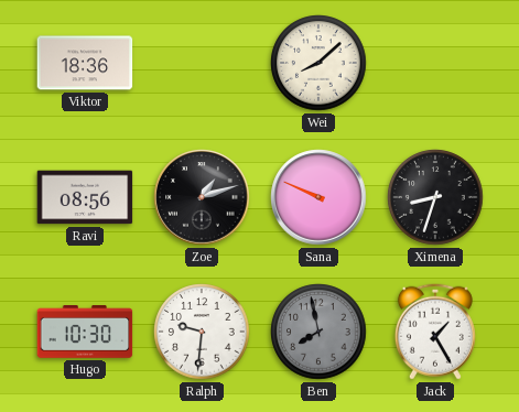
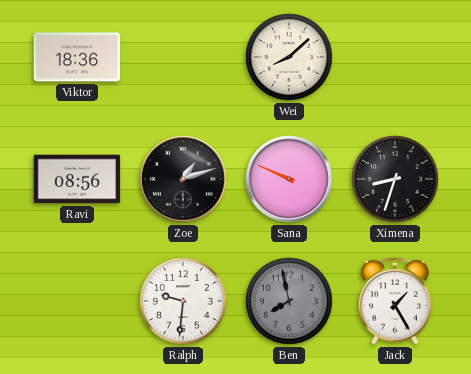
Hugo: 10:30 -> none (85, 333)
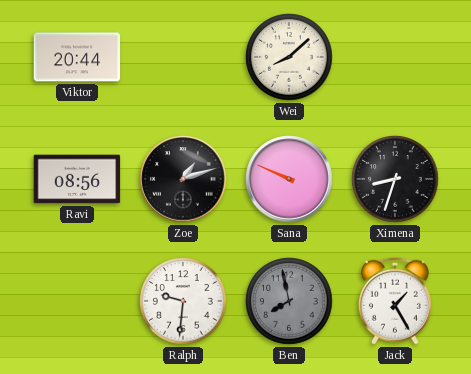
Viktor: 18:36 -> 20:44 (77, 57)
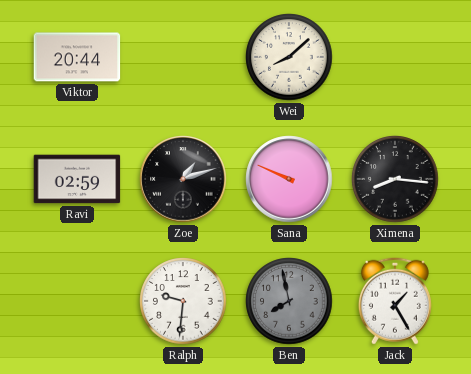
Ravi: 08:56 -> 02:59 (77, 179)
Ximena: 8:33 -> 8:16 (395, 179)
